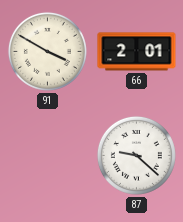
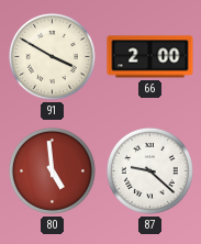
66: 2:01 -> 2:00 (150, 57)
80: none -> 4:59 (52, 170)
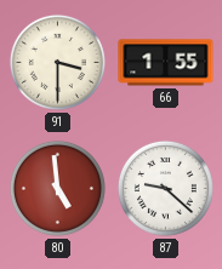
91: 3:50 -> 3:30 (57, 62)
66: 2:00 -> 1:55 (166, 63)
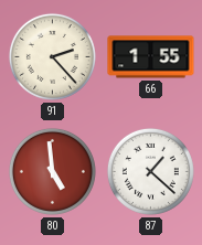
91: 3:30 -> 2:23 (52, 56)
87: 9:22 -> 1:22 (150, 171)
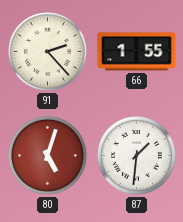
80: 4:59 -> 5:03 (47, 155)
87: 1:22 -> 1:31 (136, 155)
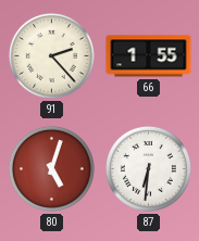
87: 1:31 -> 6:31 (148, 168)
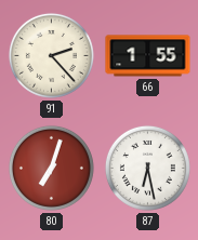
80: 5:03 -> 7:03 (51, 168)
87: 6:31 -> 6:28 (147, 168)
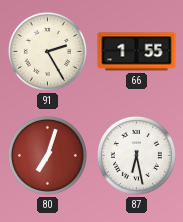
91: 2:23 -> 2:25 (47, 51)
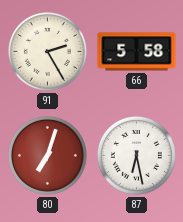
66: 1:55 -> 5:58 (137, 52)
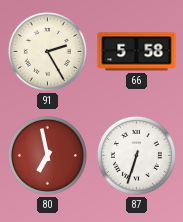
80: 7:03 -> 6:58 (47, 155)
87: 6:28 -> 6:33 (136, 155)
